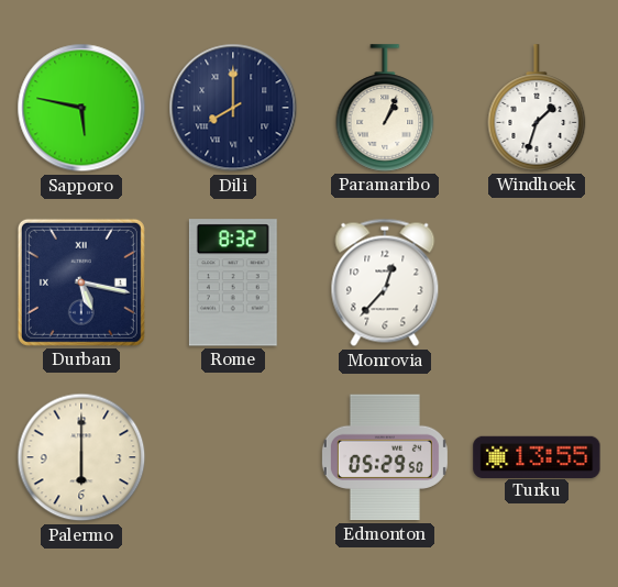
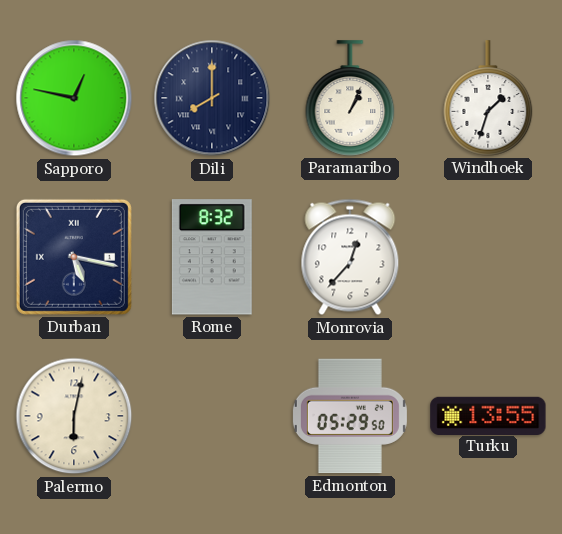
Sapporo: 5:47 -> 12:47 (74, 98)
Palermo: 6:00 -> 6:02 (74, 416)
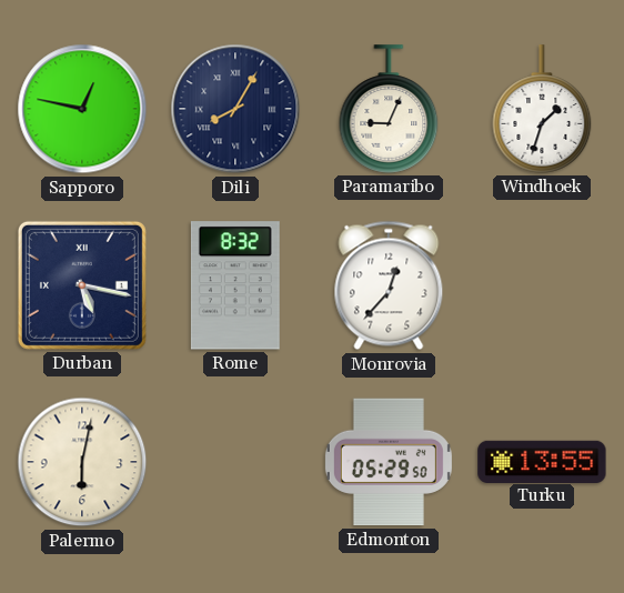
Dili: 8:00 -> 8:05 (235, 109)
Paramaribo: 1:04 -> 9:04 (389, 109)
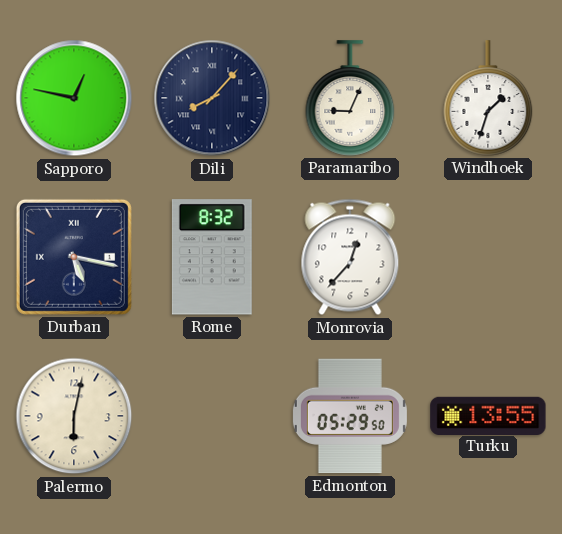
Dili: 8:05 -> 8:07 (212, 98)
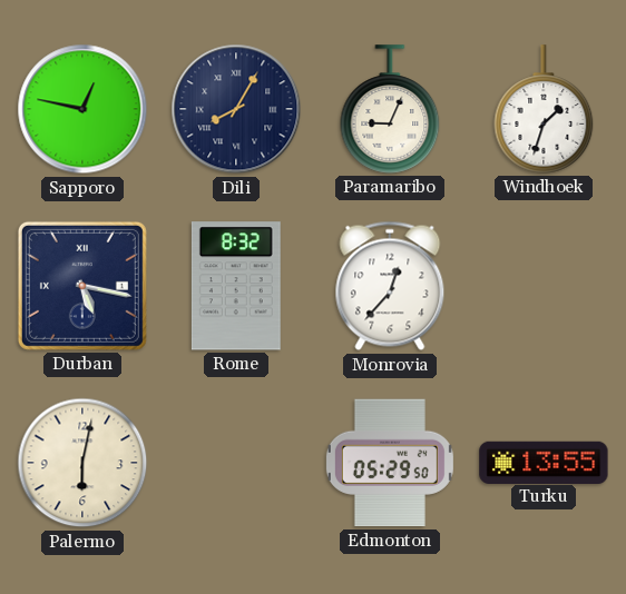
Dili: 8:07 -> 8:05 (236, 109)
